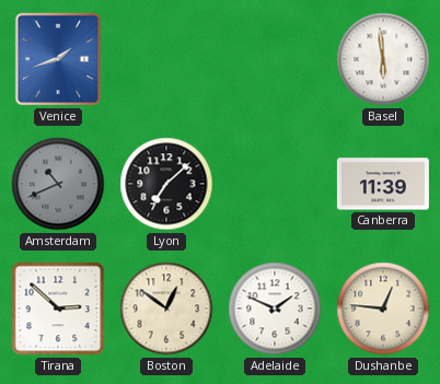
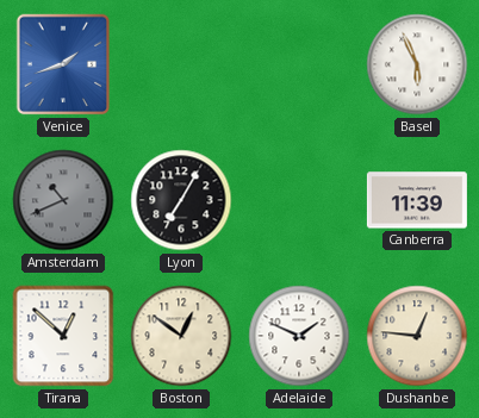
Basel: 5:59 -> 5:56 (417, 64)
Lyon: 7:08 -> 7:05 (181, 200)
Tirana: 2:52 -> 12:52 (63, 336)
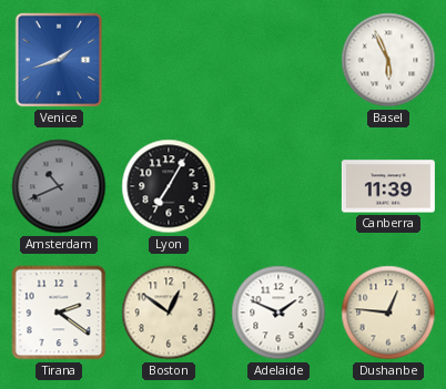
Tirana: 12:52 -> 2:21 (59, 313)
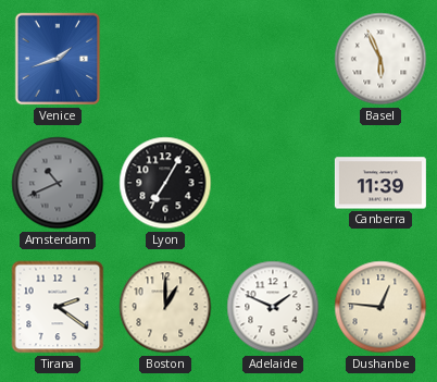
Boston: 12:51 -> 1:00 (165, 307)
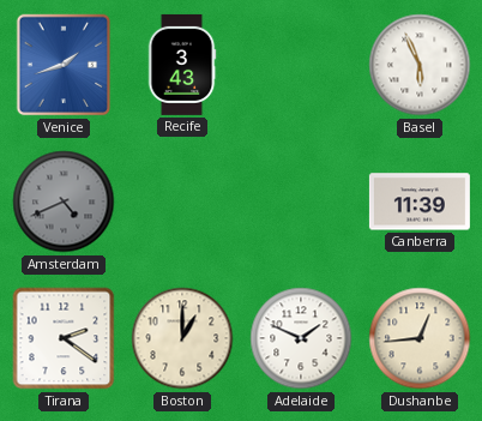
Recife: none -> 3:43 (182, 65)
Amsterdam: 10:41 -> 4:41 (64, 202)
Lyon: 7:05 -> none (165, 183)
Dushanbe: 12:46 -> 12:44 (420, 338)
